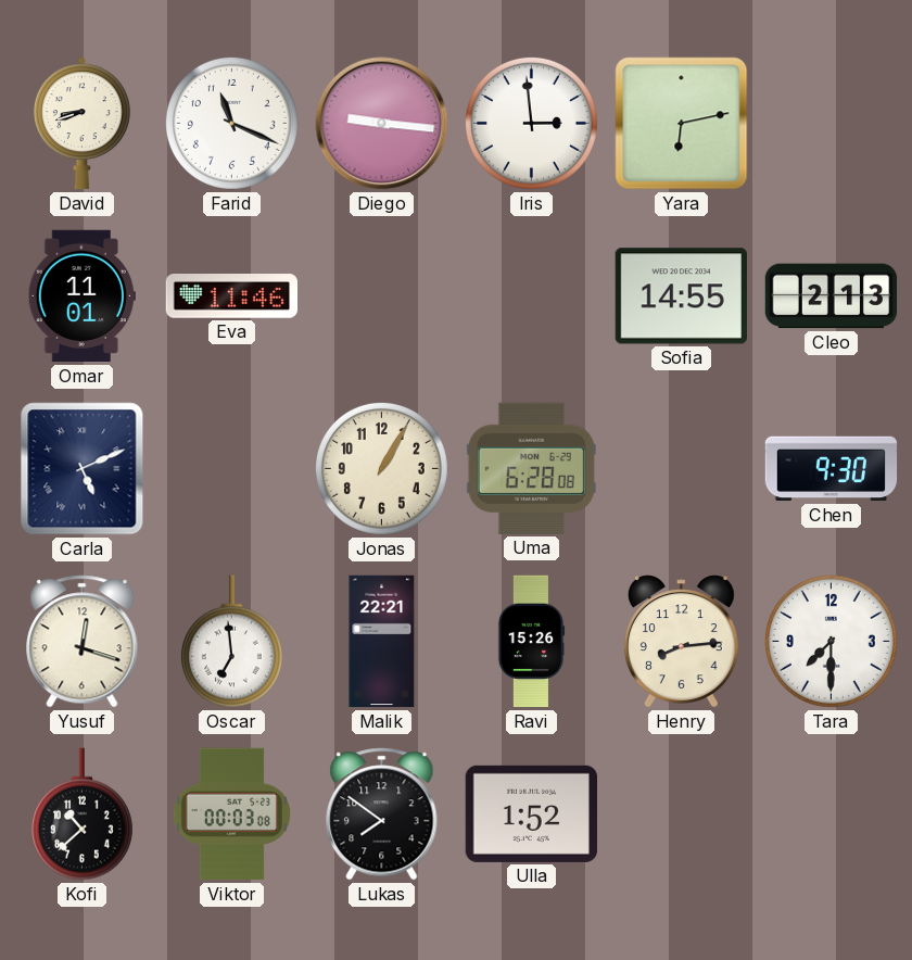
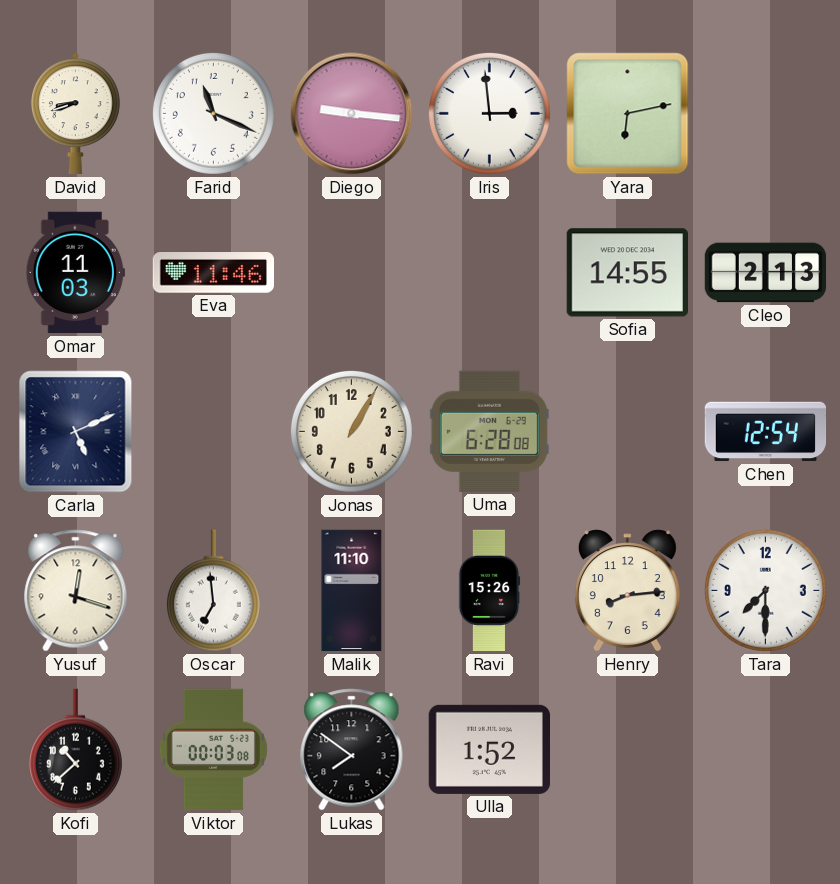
Omar: 11:01 -> 11:03 (75, 273)
Chen: 9:30 -> 12:54 (766, 432)
Malik: 22:21 -> 11:10 (352, 591)
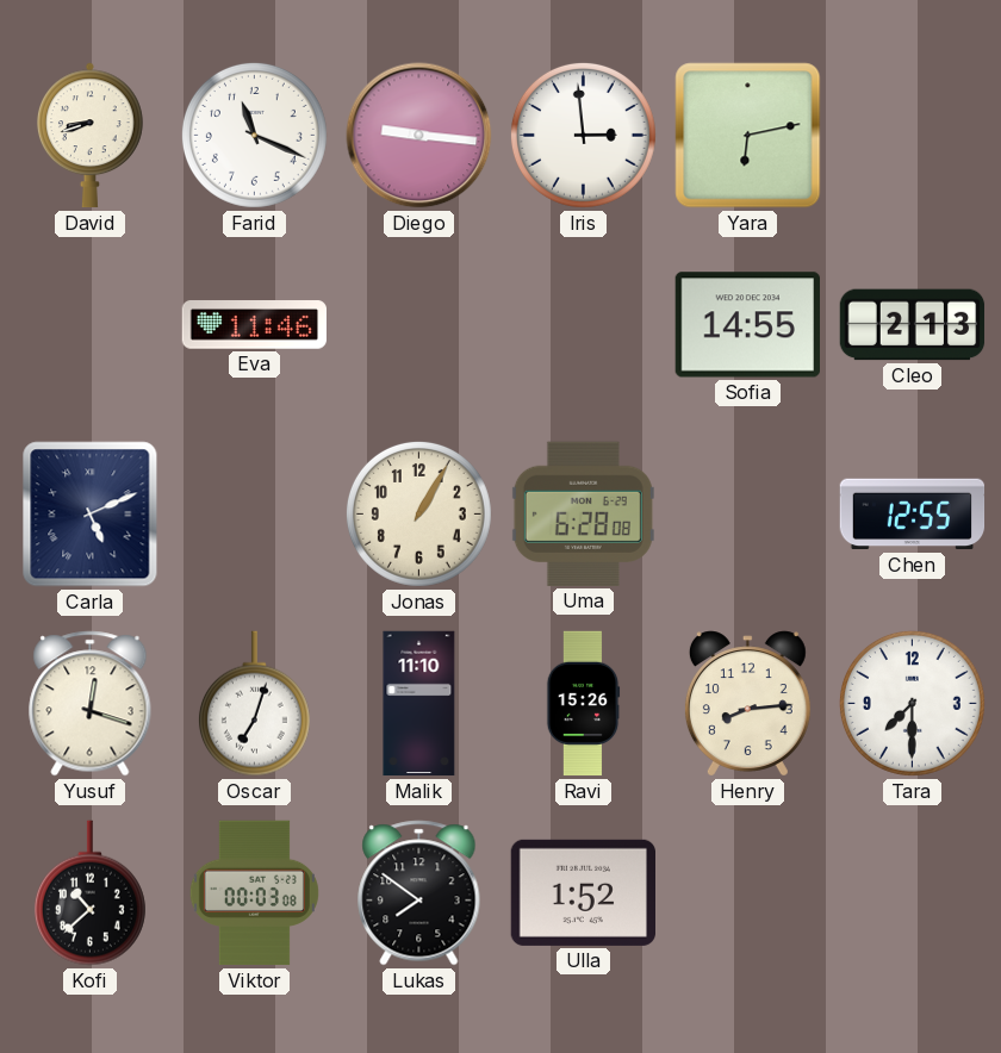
Omar: 11:03 -> none (75, 273)
Chen: 12:54 -> 12:55 (913, 515)
Oscar: 6:59 -> 7:03 (254, 704)
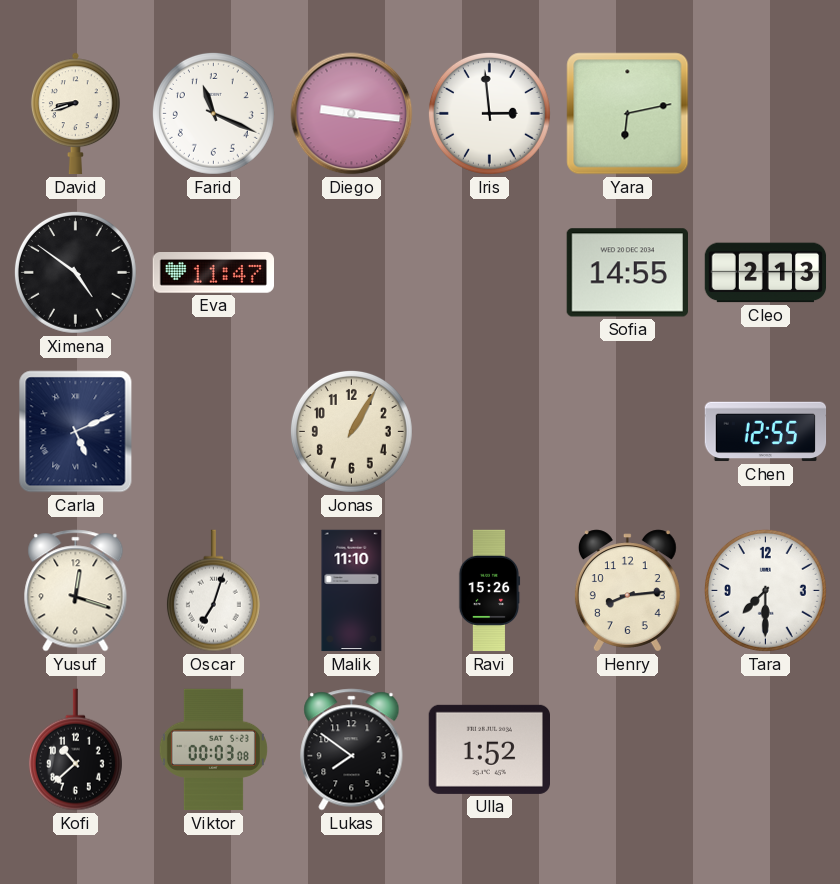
Ximena: none -> 4:51 (75, 272)
Eva: 11:46 -> 11:47 (213, 273)
Uma: 6:28 -> none (583, 513)
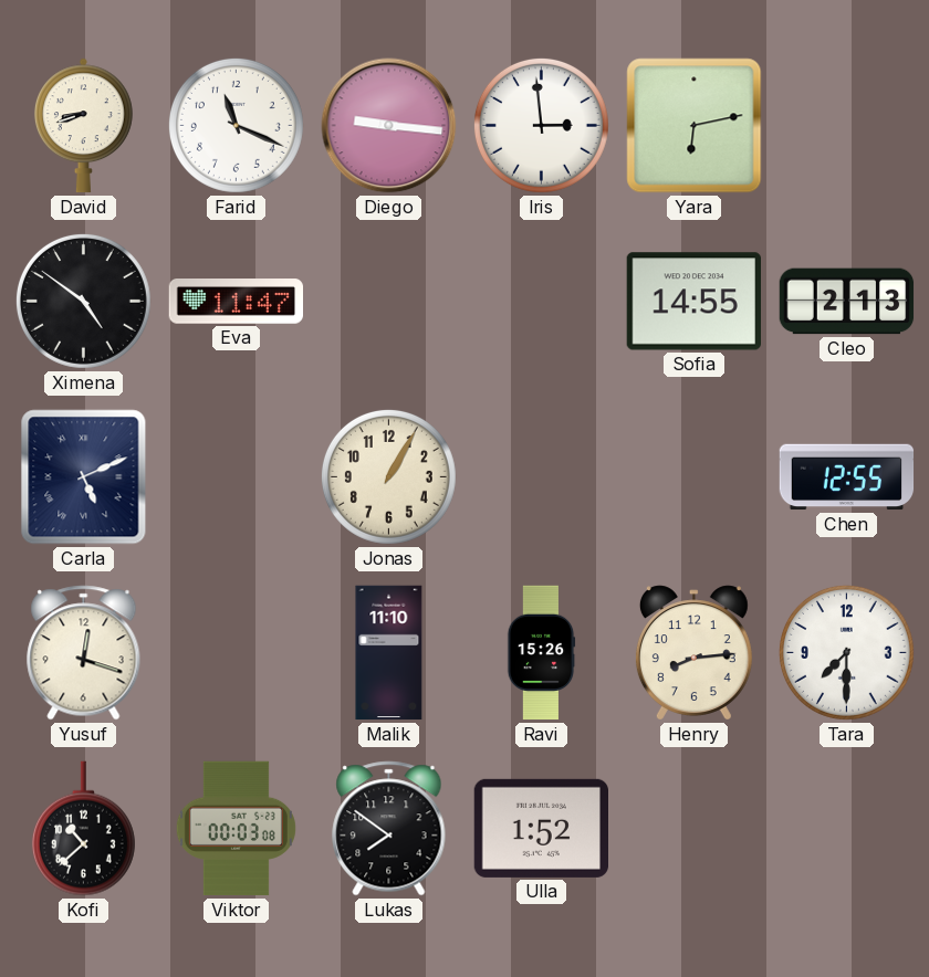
Oscar: 7:03 -> none (213, 591)
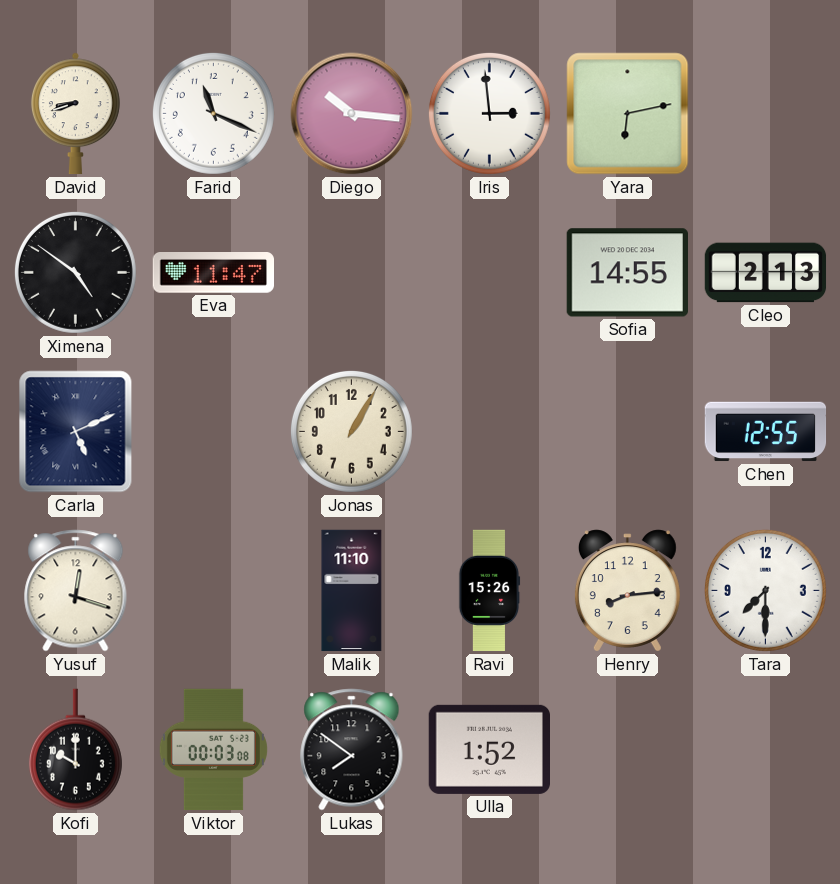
Diego: 9:16 -> 10:16 (352, 114)
Kofi: 10:38 -> 10:00 (75, 750)
